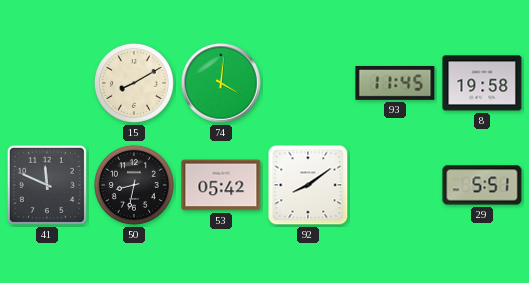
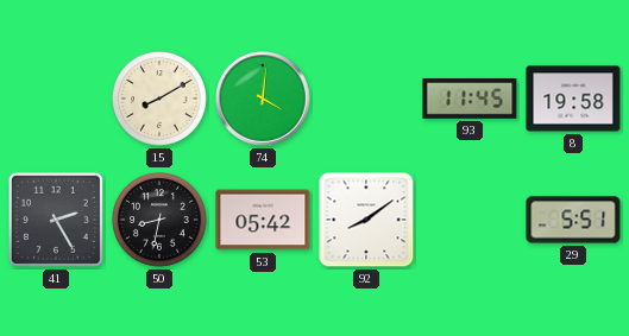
41: 11:49 -> 2:25 (56, 220)
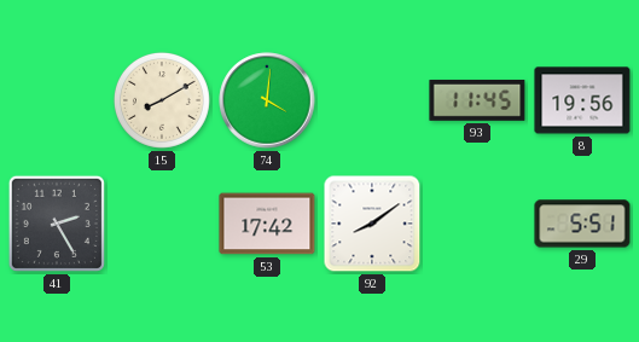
8: 19:58 -> 19:56 (582, 100)
50: 8:32 -> none (159, 220)
53: 05:42 -> 17:42 (267, 224)
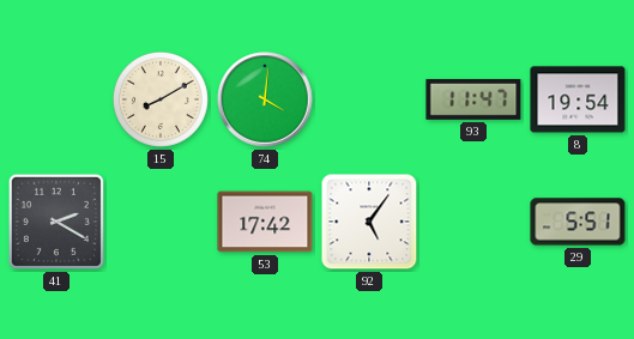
93: 11:45 -> 11:47 (473, 99)
8: 19:56 -> 19:54 (578, 99)
41: 2:25 -> 2:20 (56, 222)
92: 8:09 -> 5:06 (369, 222)
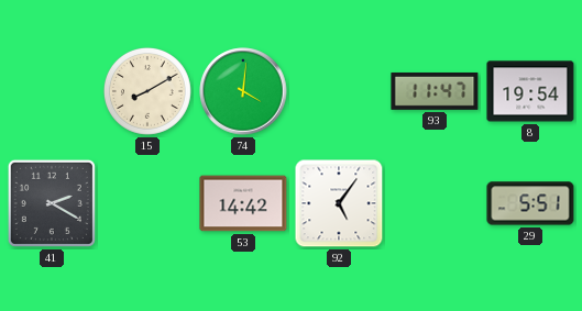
53: 17:42 -> 14:42 (243, 203)
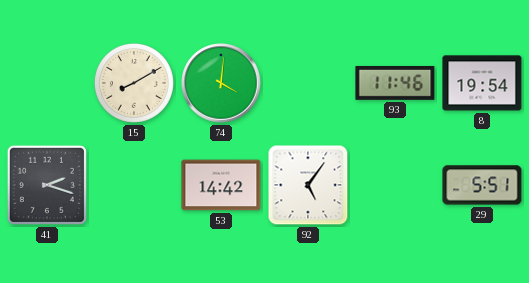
93: 11:47 -> 11:46 (395, 83)
41: 2:20 -> 2:18 (47, 185)
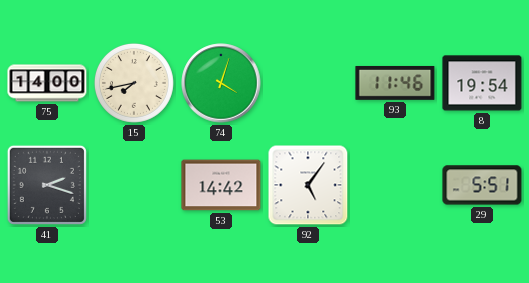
75: none -> 14:00 (47, 83)
15: 8:10 -> 7:43 (134, 83)
74: 4:01 -> 4:03 (221, 83)
